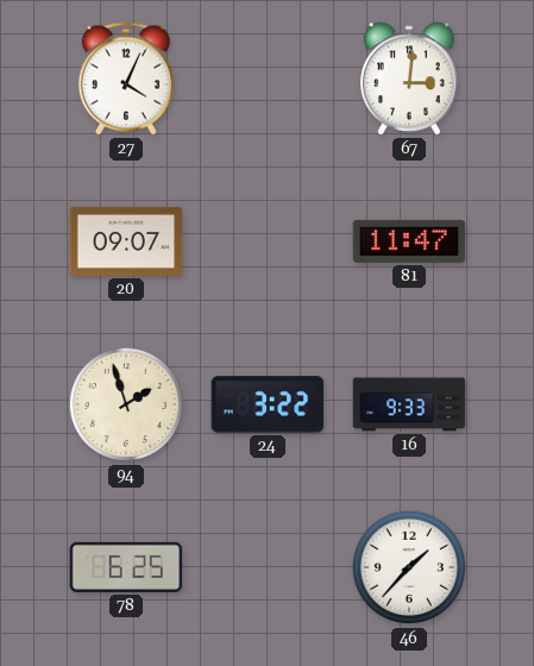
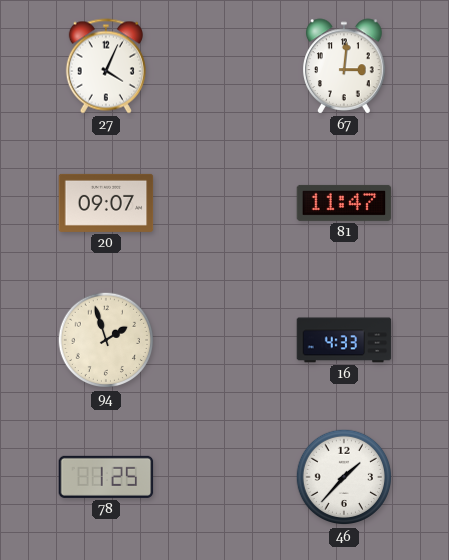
24: 3:22 -> none (268, 404)
16: 9:33 -> 4:33 (344, 340)
78: 6:25 -> 1:25 (106, 477)
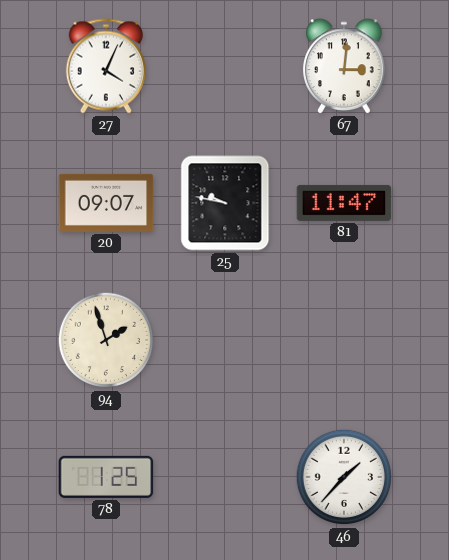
25: none -> 9:47 (225, 203)
16: 4:33 -> none (344, 340)
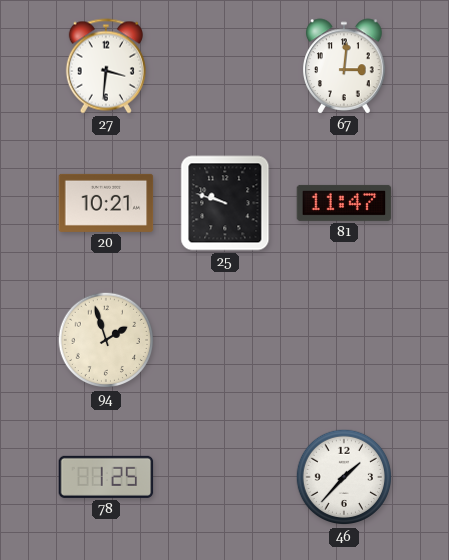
27: 4:04 -> 3:31 (106, 66)
20: 09:07 -> 10:21 (106, 203)
25: 9:47 -> 9:48 (225, 203)
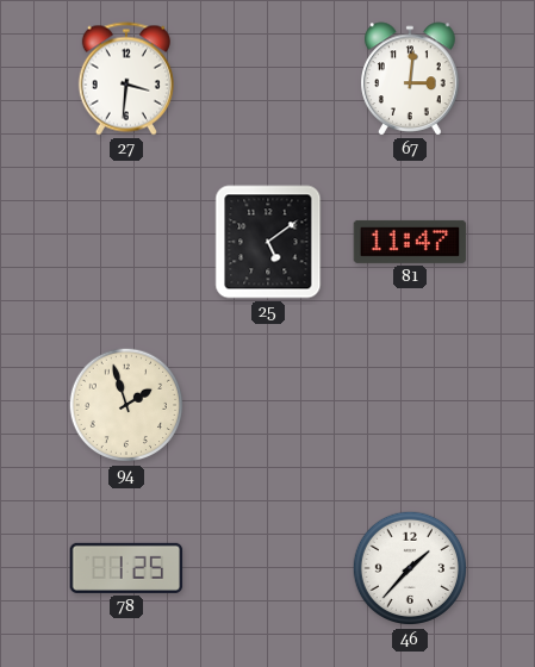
20: 10:21 -> none (106, 203)
25: 9:48 -> 5:09 (268, 242)
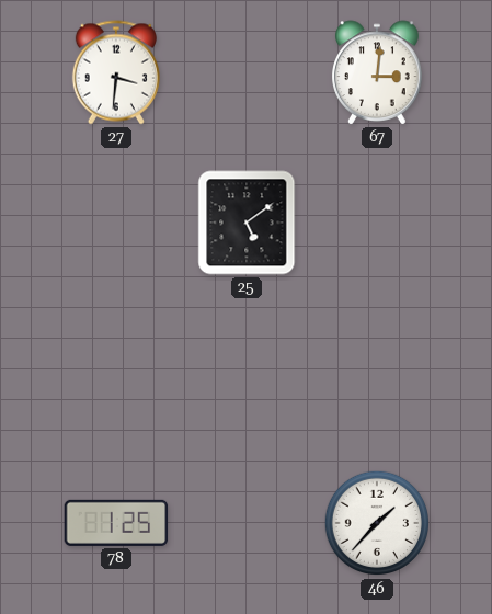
81: 11:47 -> none (410, 242)
94: 1:57 -> none (126, 405)
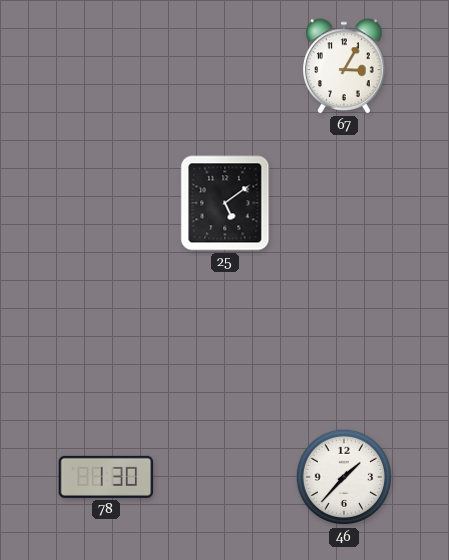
27: 3:31 -> none (116, 72)
67: 3:01 -> 3:05 (344, 66)
78: 1:25 -> 1:30 (106, 477)
